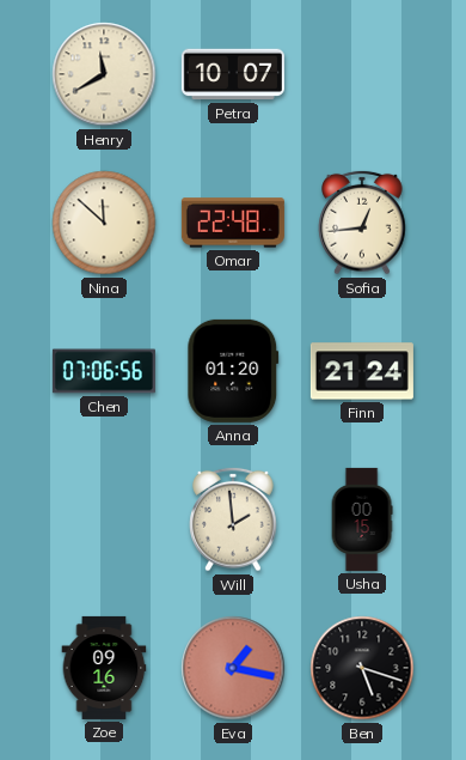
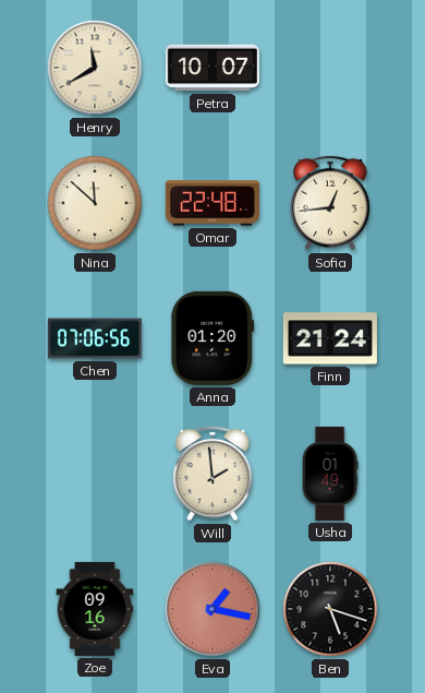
Usha: 00:15 -> 01:49 (330, 474)
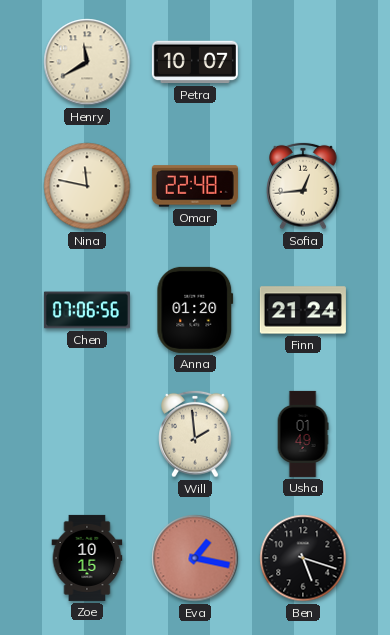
Nina: 11:52 -> 11:47 (87, 186)
Zoe: 09:16 -> 10:15 (87, 558)
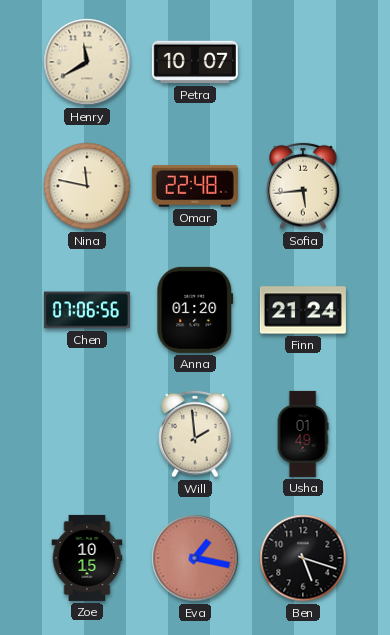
Sofia: 12:44 -> 5:44 (303, 186)
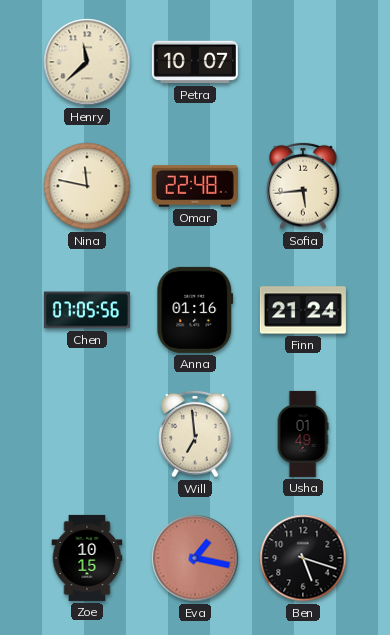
Henry: 11:40 -> 11:38 (87, 62)
Chen: 07:06 -> 07:05 (87, 310)
Anna: 01:20 -> 01:16 (195, 310)
Will: 1:59 -> 6:59 (195, 434)
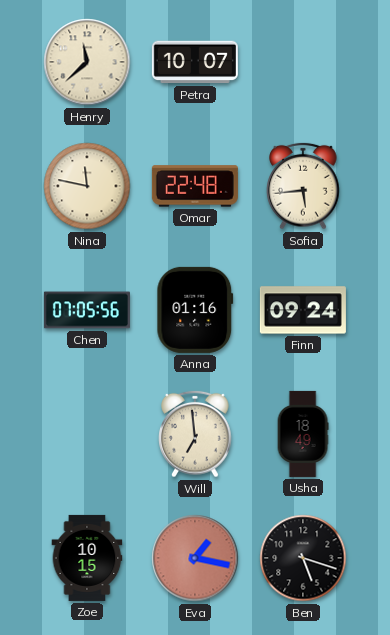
Finn: 21:24 -> 09:24 (303, 310)
Usha: 01:49 -> 18:49 (303, 434)
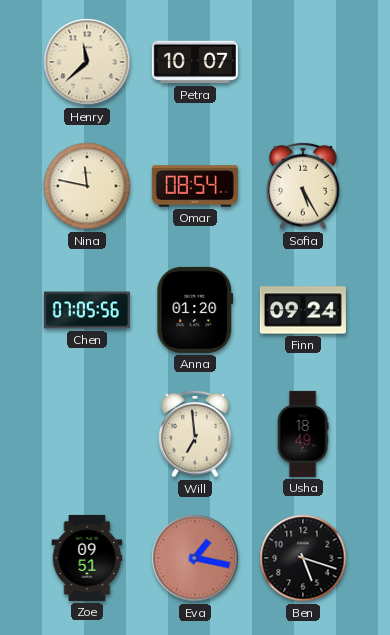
Omar: 22:48 -> 08:54 (195, 186)
Sofia: 5:44 -> 5:25 (303, 186)
Anna: 01:16 -> 01:20 (195, 310)
Zoe: 10:15 -> 09:51 (87, 558)
